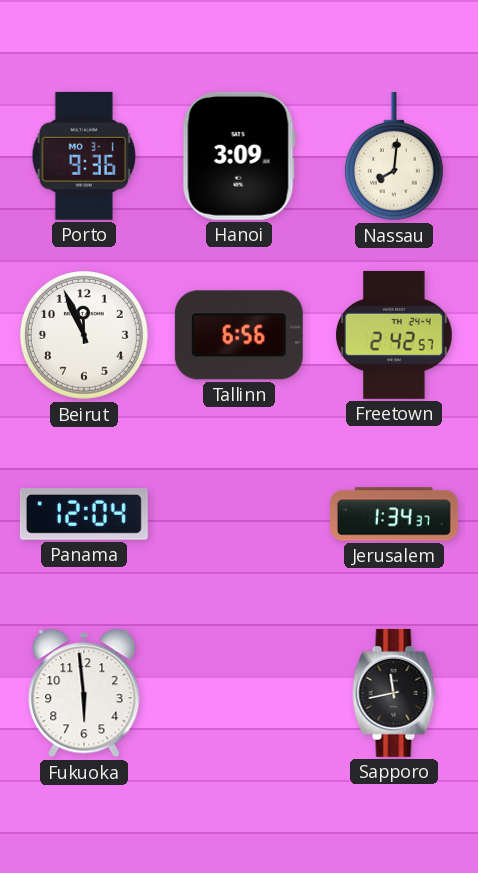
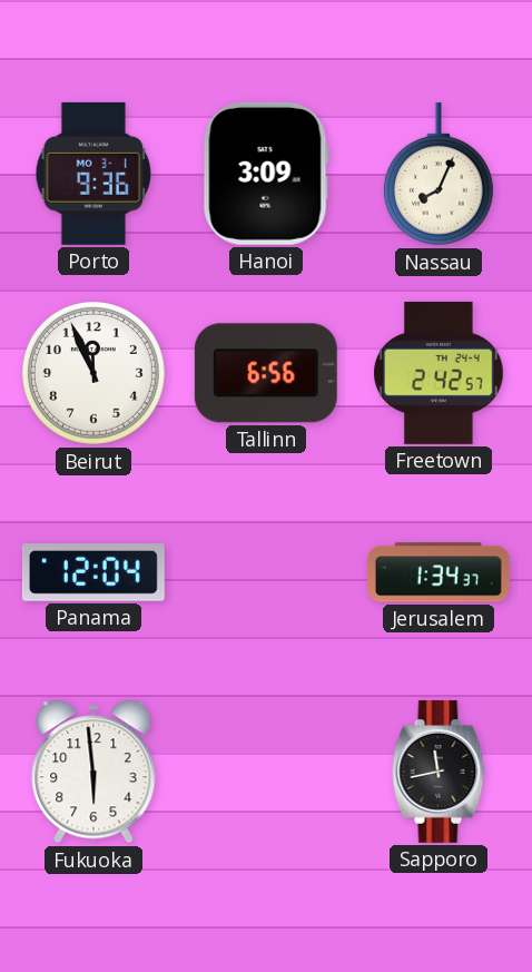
Nassau: 8:01 -> 8:04 (439, 174)
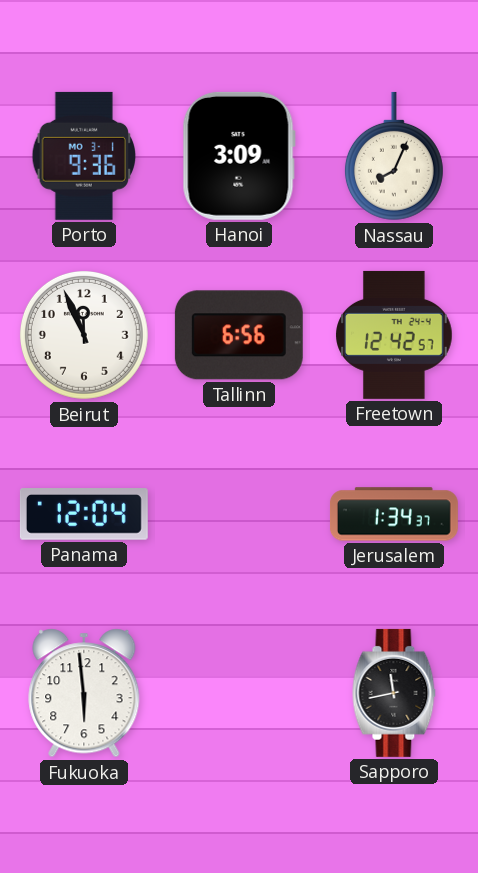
Freetown: 2:42 -> 12:42 (394, 335)
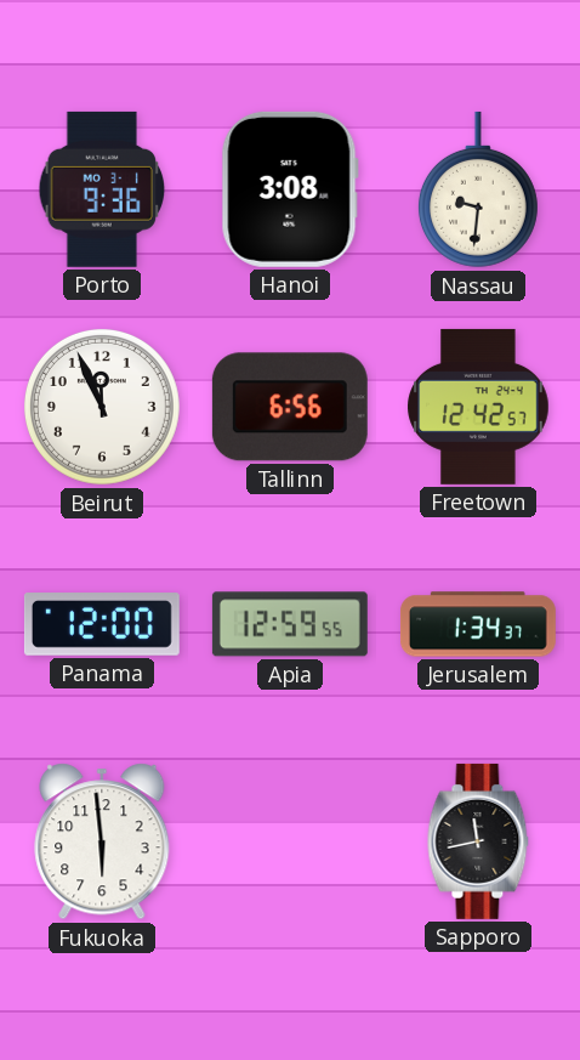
Hanoi: 3:09 -> 3:08 (290, 189)
Nassau: 8:04 -> 9:31 (478, 189)
Panama: 12:04 -> 12:00 (102, 624)
Apia: none -> 12:59 (290, 624)
